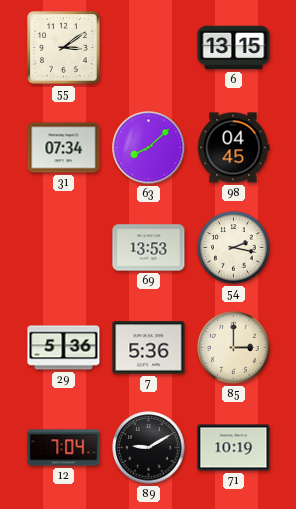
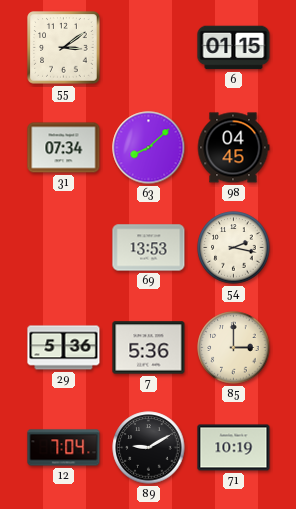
6: 13:15 -> 01:15 (234, 48)
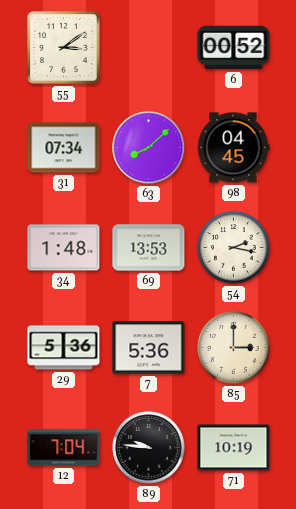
6: 01:15 -> 00:52 (234, 48)
34: none -> 1:48 (64, 248)
89: 9:10 -> 9:46 (149, 448)
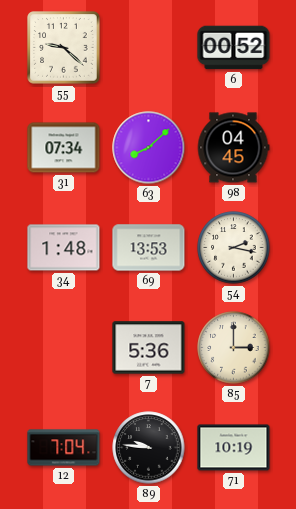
55: 3:09 -> 9:22 (64, 48)
29: 5:36 -> none (64, 348)
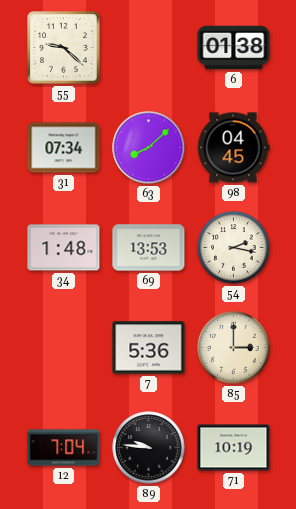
6: 00:52 -> 01:38 (234, 48)
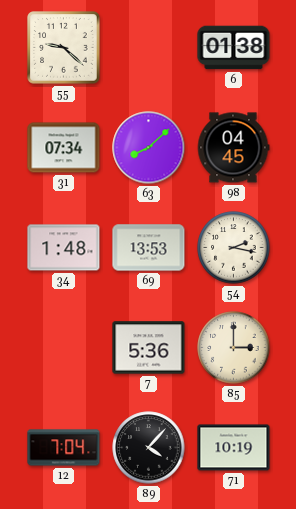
89: 9:46 -> 4:07 (149, 448)
